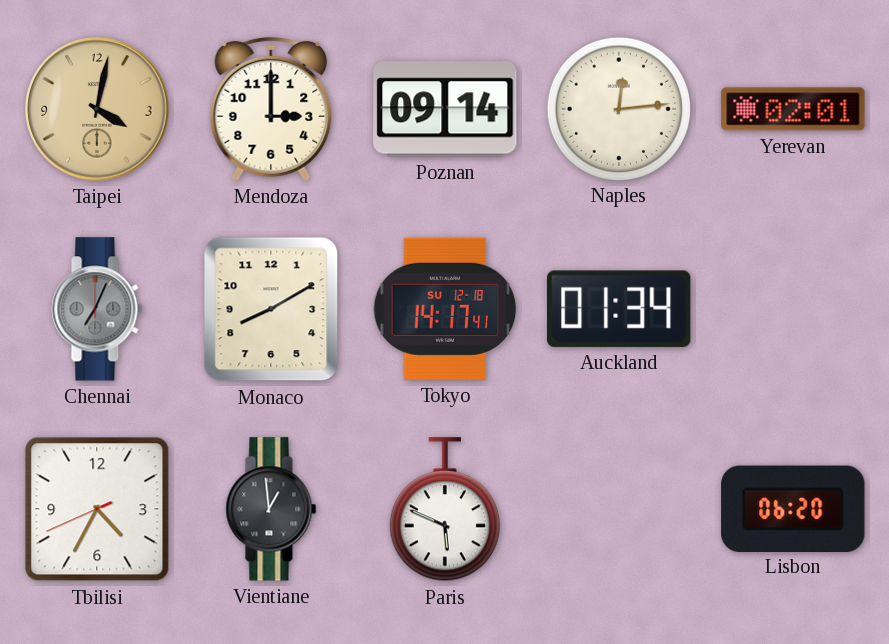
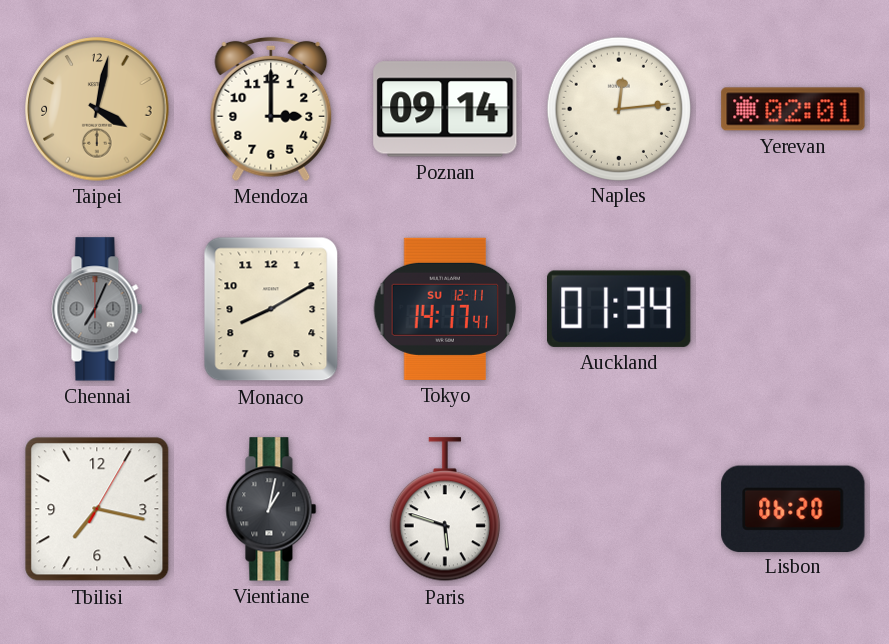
Tokyo date: SU 12-18 -> SU 12-11 (445, 309)
Tbilisi: 4:34 -> 7:17 (97, 509)
Vientiane: 12:59 -> 1:02 (271, 509)
Paris: 5:49 -> 5:48 (445, 510)
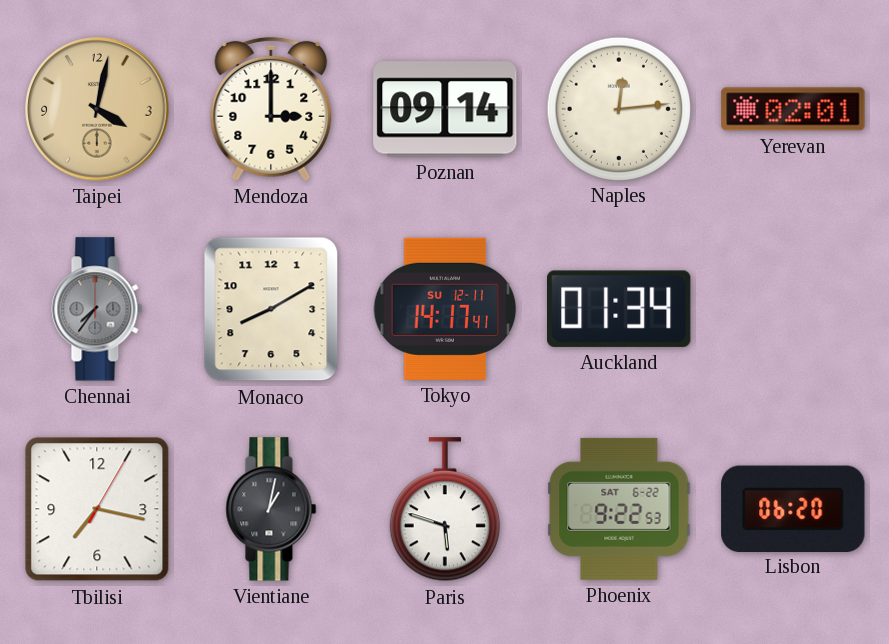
Chennai: 7:04 -> 7:36 (97, 309)
Phoenix: none -> 9:22 (619, 509)
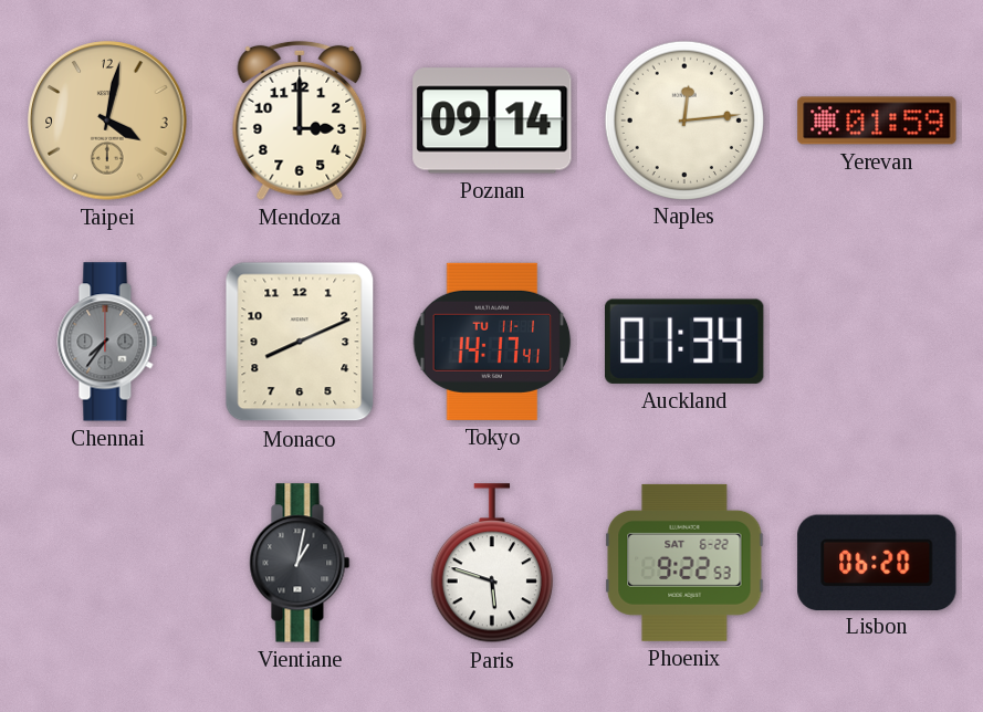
Yerevan: 02:01 -> 01:59 (877, 121)
Monaco: 8:10 -> 8:11 (300, 342)
Tokyo date: SU 12-11 -> TU 11-1 (492, 342)
Tbilisi: 7:17 -> none (97, 509)
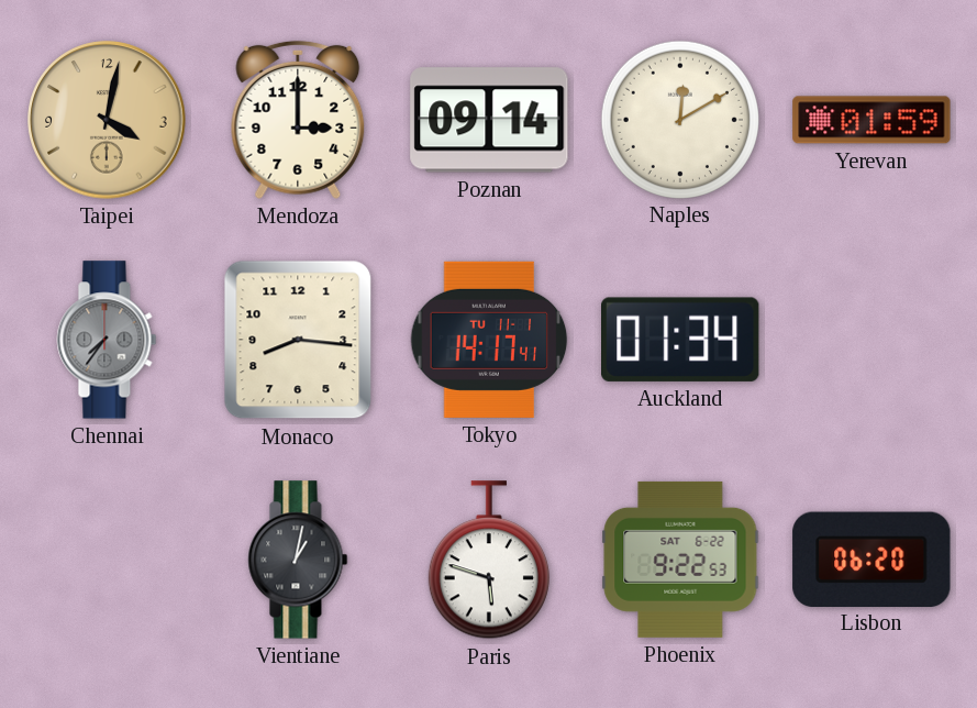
Naples: 12:14 -> 12:10 (679, 119)
Monaco: 8:11 -> 8:16 (298, 340)
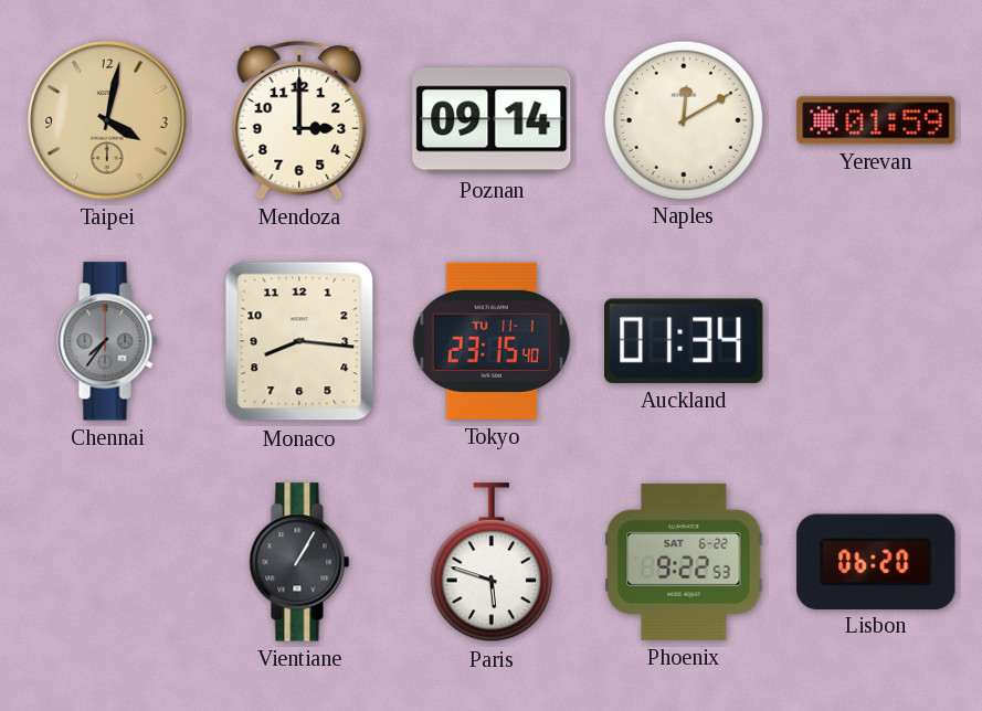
Tokyo: 14:17 -> 23:15 (492, 341)
Vientiane: 1:02 -> 1:05 (299, 562)
